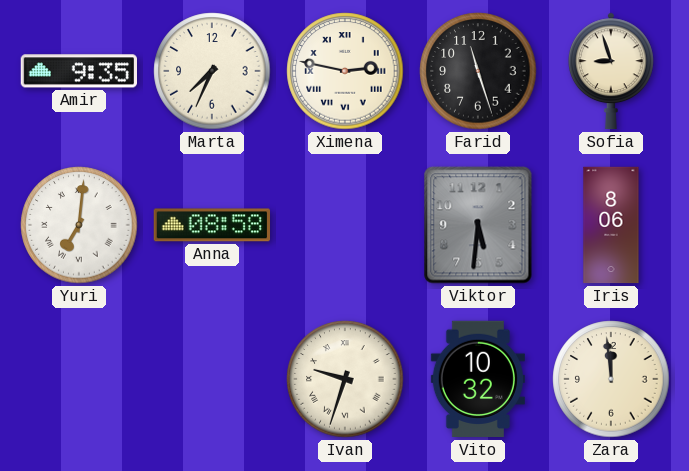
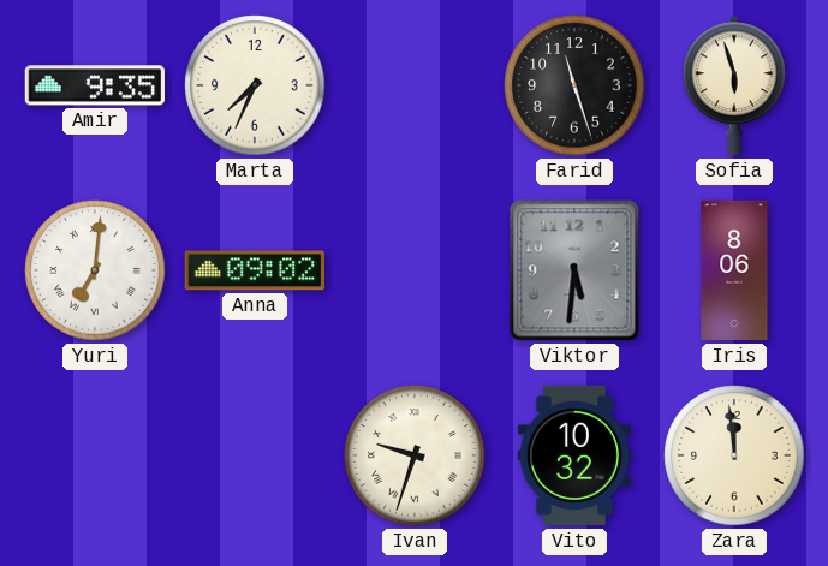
Ximena: 2:47 -> none (345, 71)
Sofia: 8:57 -> 5:57 (735, 85)
Anna: 08:58 -> 09:02 (254, 270)
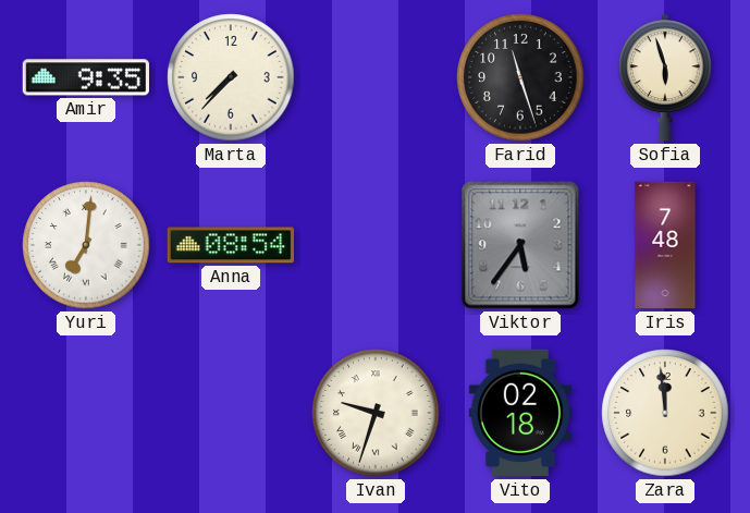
Marta: 7:34 -> 7:37 (231, 77)
Anna: 09:02 -> 08:54 (230, 245)
Viktor: 5:31 -> 5:36 (520, 245)
Iris: 8:06 -> 7:48 (665, 245)
Vito: 10:32 -> 02:18 (520, 413)
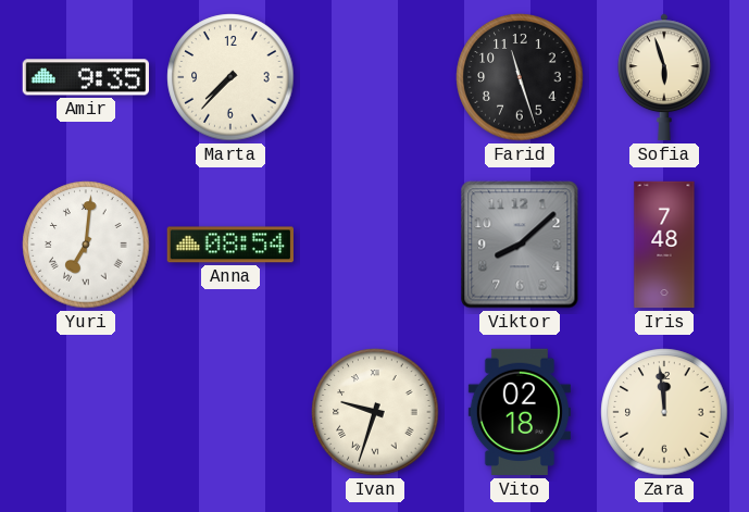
Viktor: 5:36 -> 8:08 (520, 245)
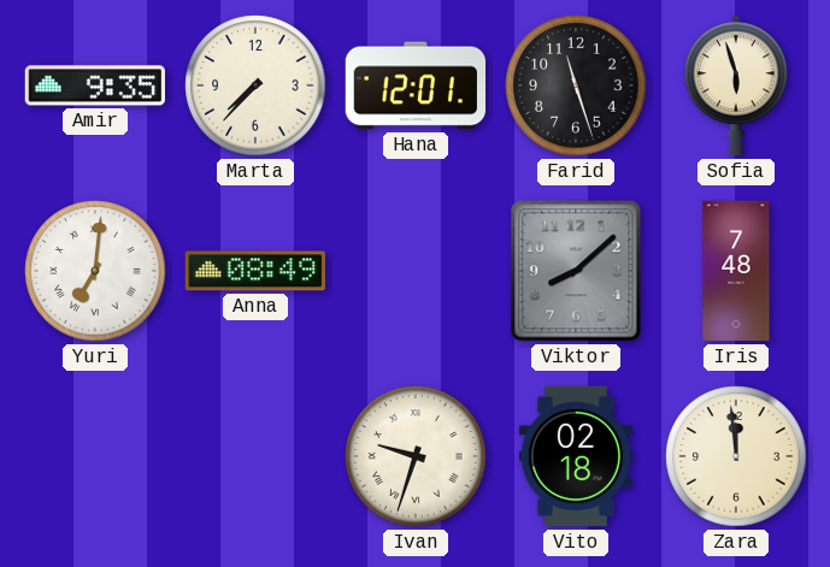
Hana: none -> 12:01 (416, 85)
Anna: 08:54 -> 08:49 (254, 271)
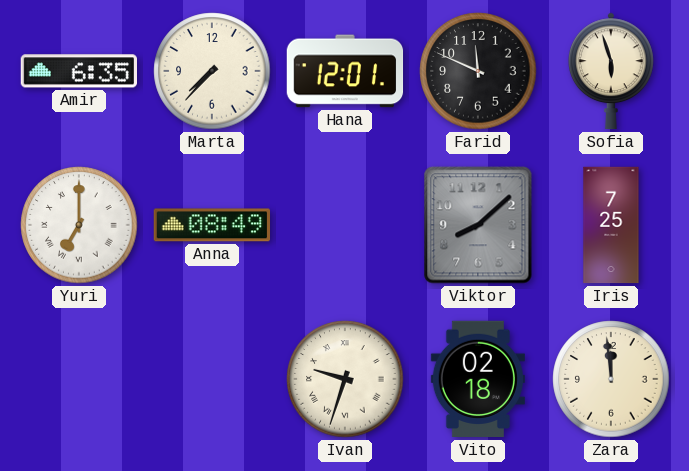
Amir: 9:35 -> 6:35 (78, 71)
Farid: 11:27 -> 11:49 (478, 71)
Yuri: 7:01 -> 7:00 (79, 225)
Iris: 7:48 -> 7:25 (611, 225)
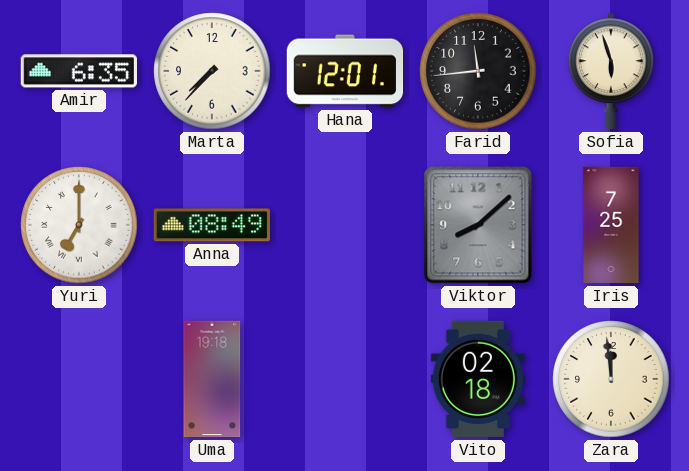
Farid: 11:49 -> 11:44 (478, 71)
Uma: none -> 19:18 (212, 379)
Ivan: 9:33 -> none (345, 379)
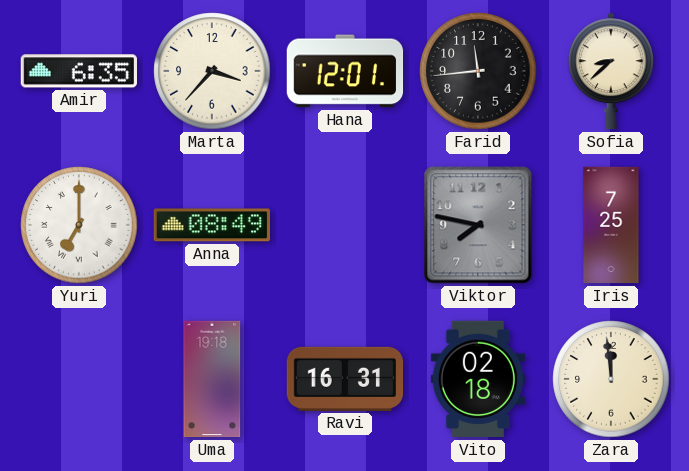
Marta: 7:37 -> 3:37 (212, 71)
Sofia: 5:57 -> 8:38 (612, 71)
Viktor: 8:08 -> 7:47 (478, 225)
Ravi: none -> 16:31 (345, 379)
